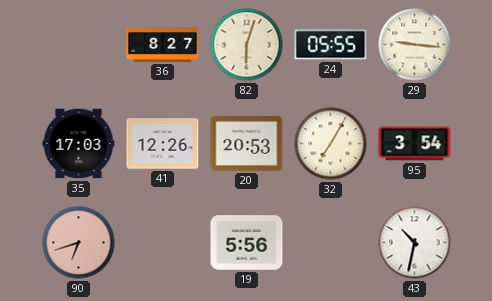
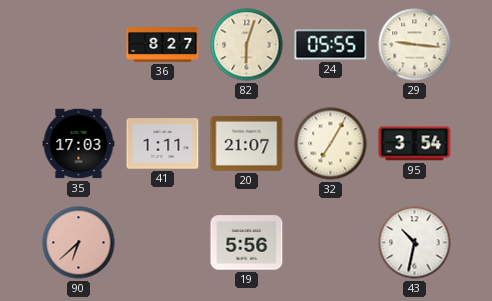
41: 12:26 -> 1:11 (163, 144)
20: 20:53 -> 21:07 (247, 143)
90: 6:42 -> 6:38 (79, 243)
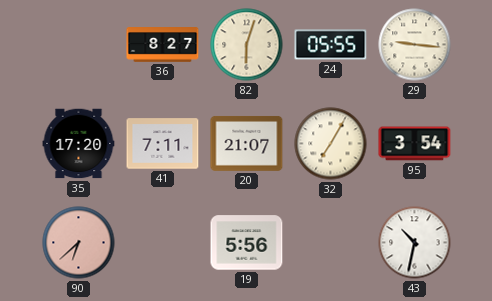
35: 17:03 -> 17:20 (79, 144)
41: 1:11 -> 7:11 (163, 144)
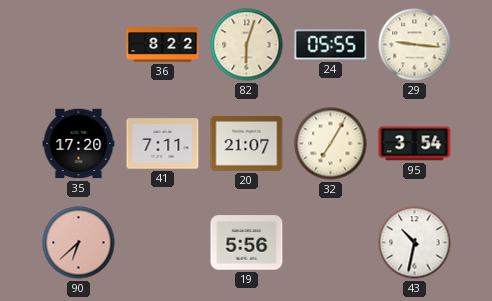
36: 8:27 -> 8:22 (163, 45)
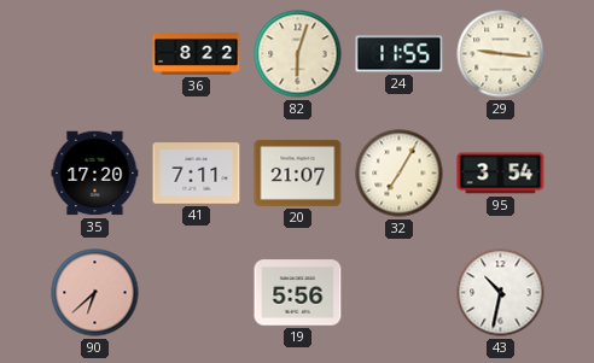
24: 05:55 -> 11:55 (400, 54)
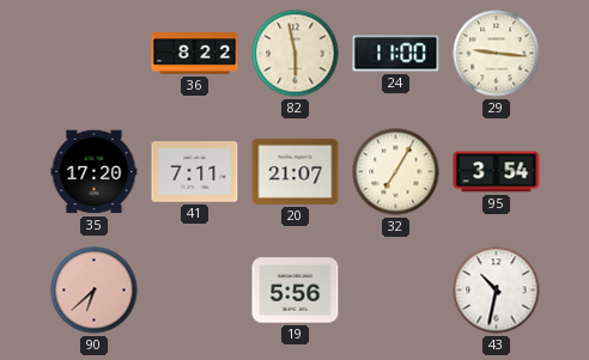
82: 6:03 -> 5:58 (296, 54)
24: 11:55 -> 11:00 (396, 54)
